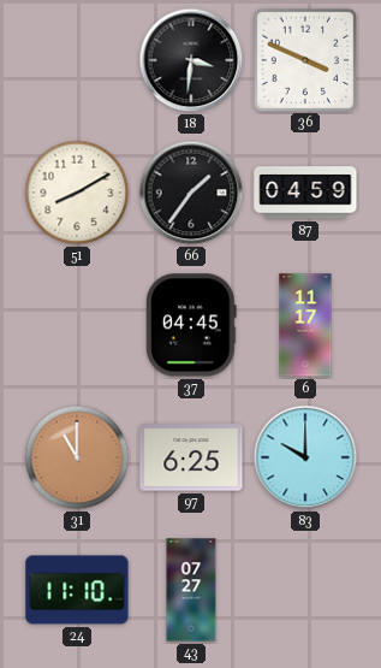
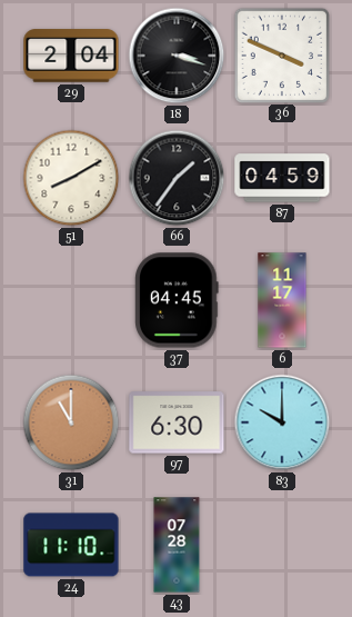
29: none -> 2:04 (71, 56)
18: 3:31 -> 3:18 (177, 56)
97: 6:25 -> 6:30 (177, 422)
43: 07:27 -> 07:28 (177, 545)
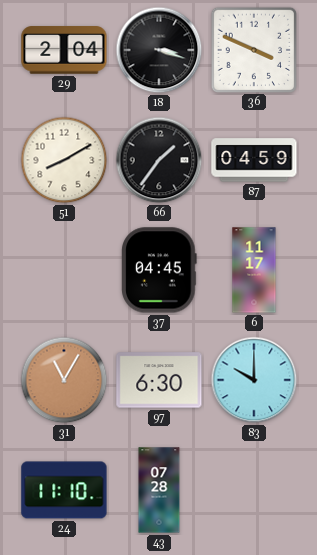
31: 11:00 -> 11:05 (64, 380)
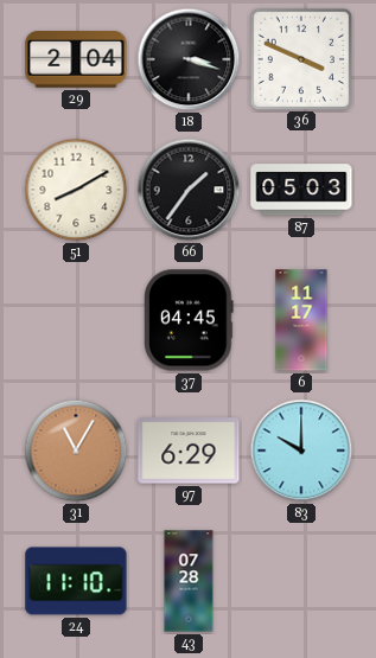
87: 04:59 -> 05:03 (301, 190)
97: 6:30 -> 6:29 (189, 451)
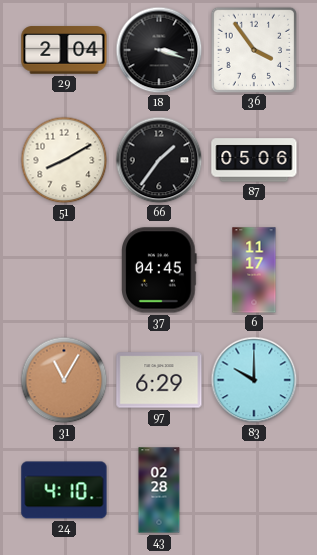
36: 3:49 -> 3:54 (253, 49)
87: 05:03 -> 05:06 (254, 160)
24: 11:10 -> 4:10 (64, 490)
43: 07:28 -> 02:28 (159, 490)
